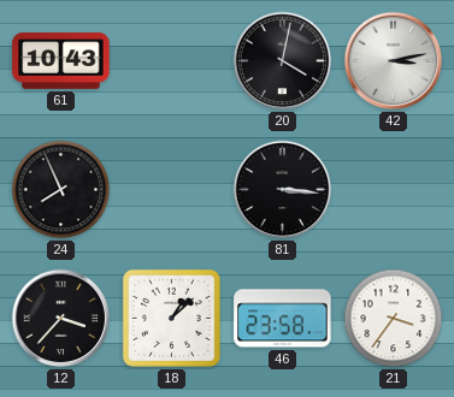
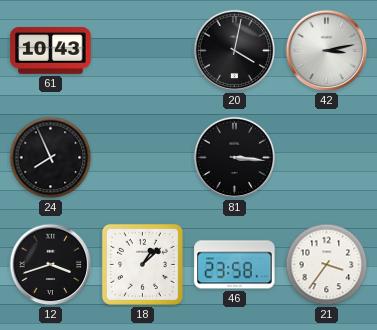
12: 3:37 -> 3:42 (51, 265)
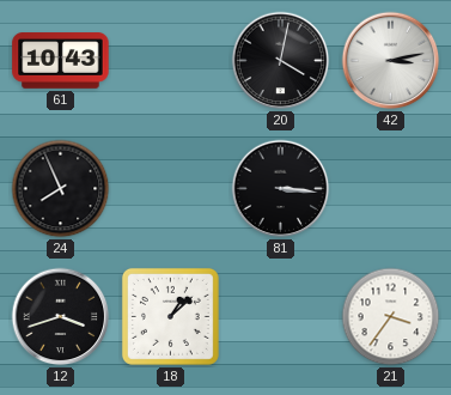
46: 23:58 -> none (235, 265)
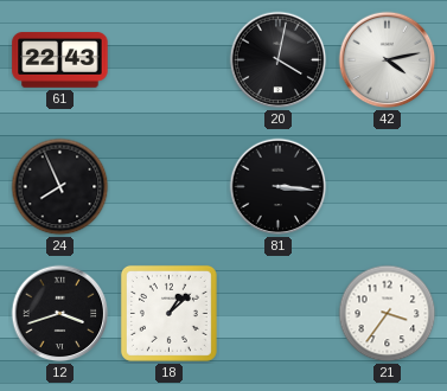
61: 10:43 -> 22:43 (60, 60)
42: 3:13 -> 4:13 (388, 60)
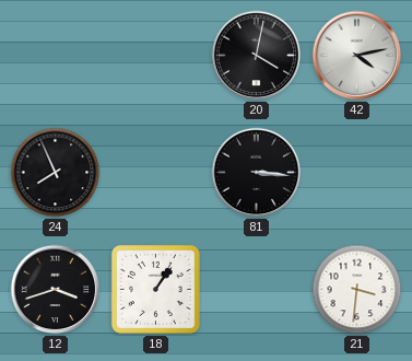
61: 22:43 -> none (60, 60)
18: 1:08 -> 1:06 (155, 289)
21: 3:36 -> 3:31 (357, 290)
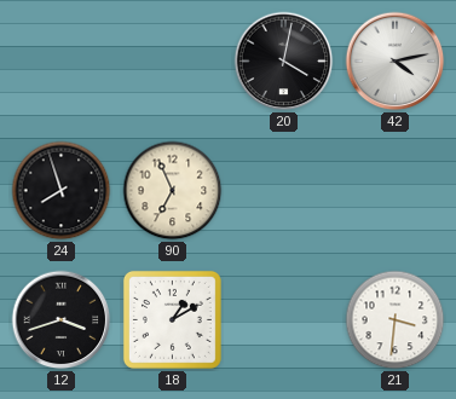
24: 7:56 -> 7:57 (62, 191)
90: none -> 6:56 (173, 191)
81: 3:16 -> none (257, 173)
18: 1:06 -> 1:10 (172, 319)
